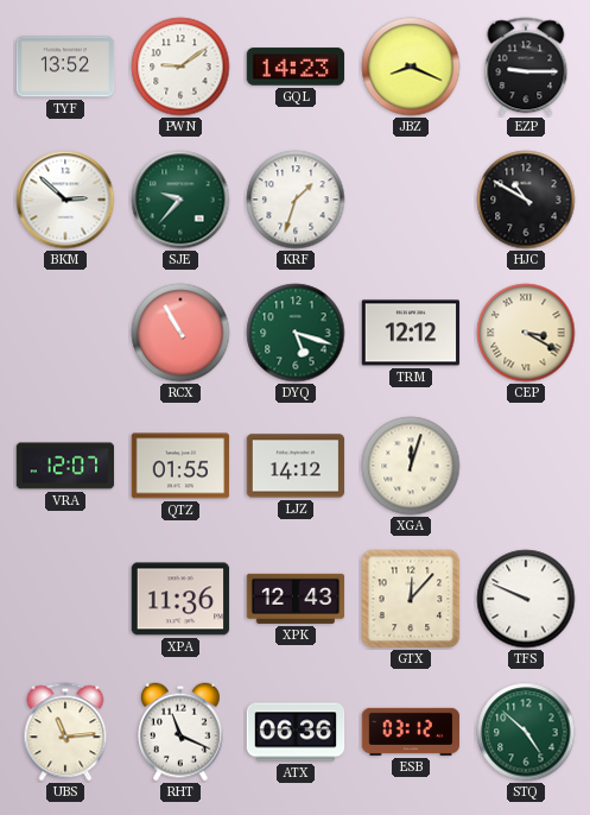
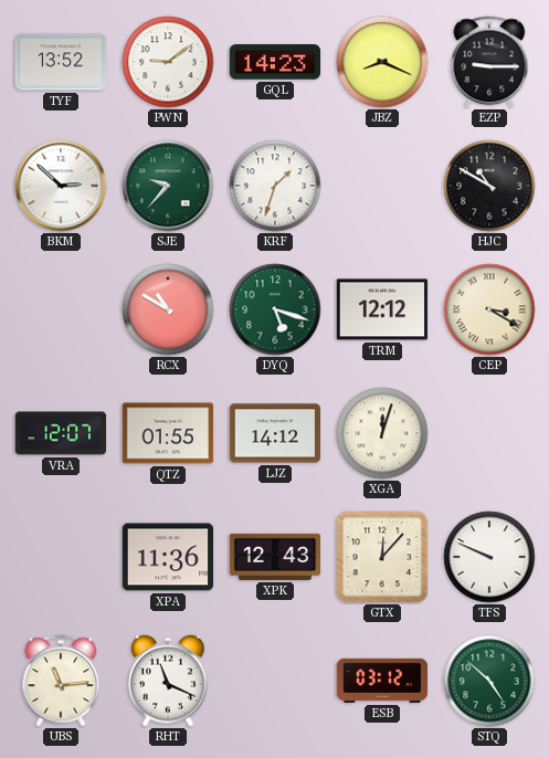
RCX: 10:55 -> 10:50 (168, 309)
ATX: 06:36 -> none (296, 732)
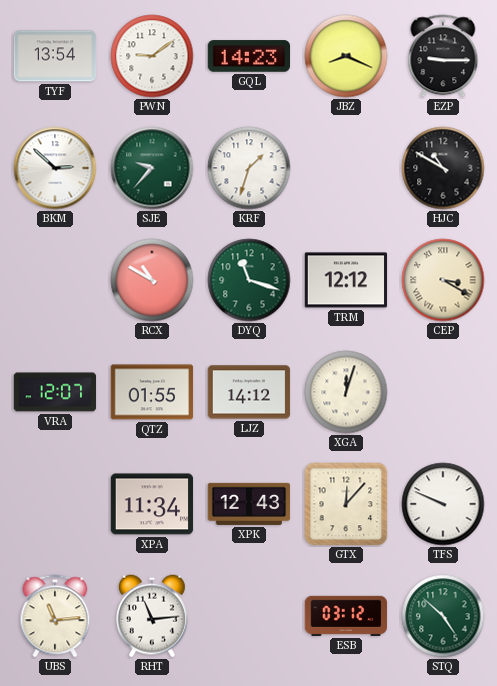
TYF: 13:52 -> 13:54 (55, 56)
DYQ: 5:18 -> 11:18 (249, 280)
XPA: 11:36 -> 11:34 (152, 504)
RHT: 11:19 -> 11:14 (153, 616)
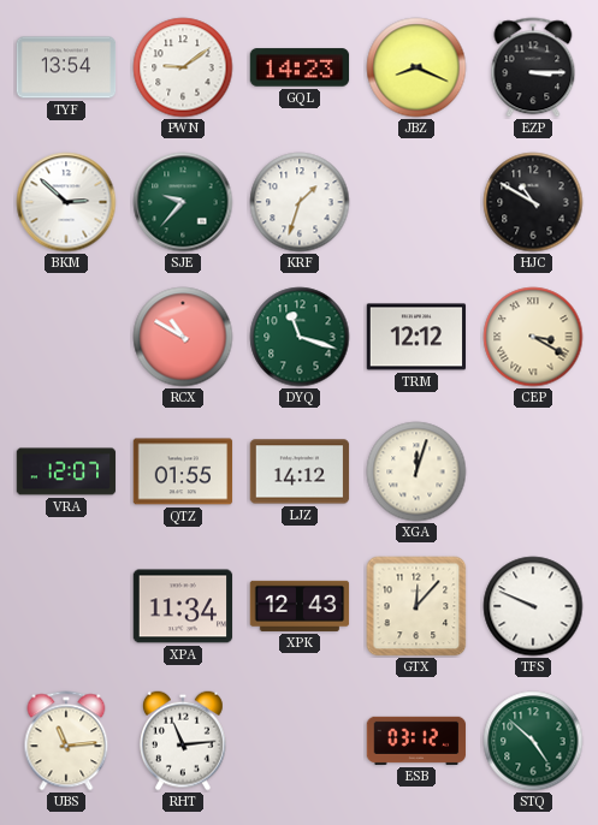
EZP: 9:15 -> 3:15 (533, 67)
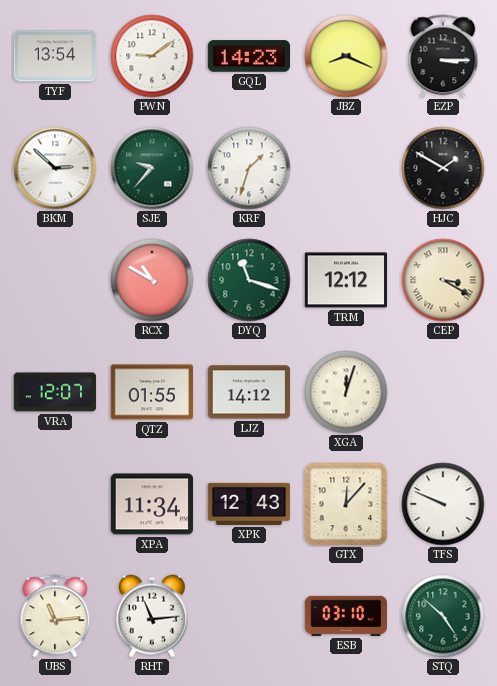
HJC: 10:50 -> 1:50 (443, 168)
ESB: 03:12 -> 03:10 (346, 616)
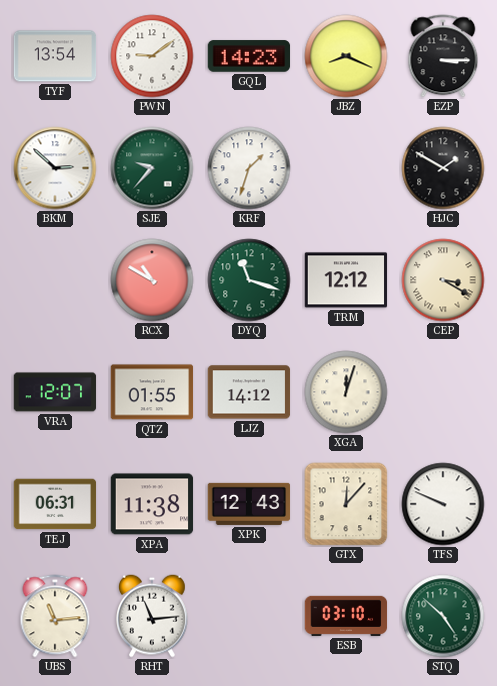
TEJ: none -> 06:31 (55, 504)
XPA: 11:34 -> 11:38 (152, 504)
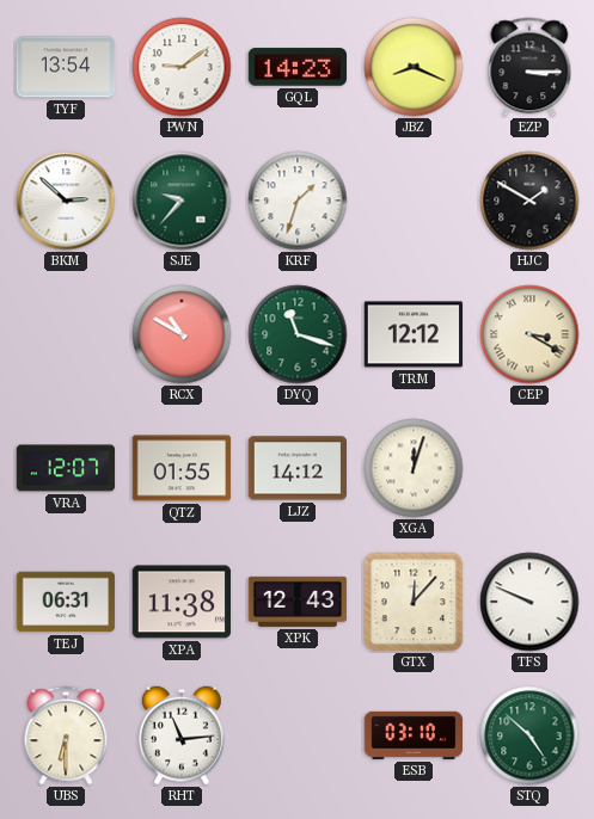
UBS: 11:14 -> 6:30 (66, 735)
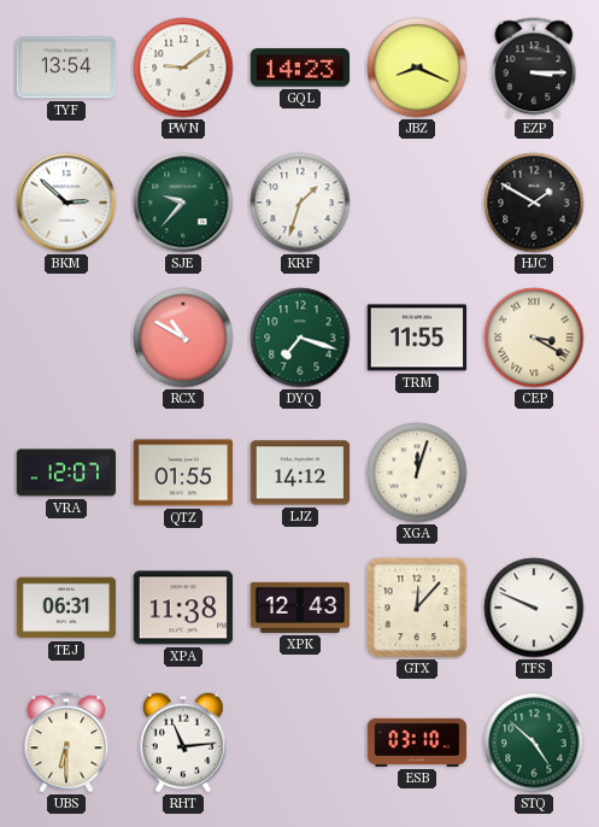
DYQ: 11:18 -> 7:18 (300, 338)
TRM: 12:12 -> 11:55 (417, 338)
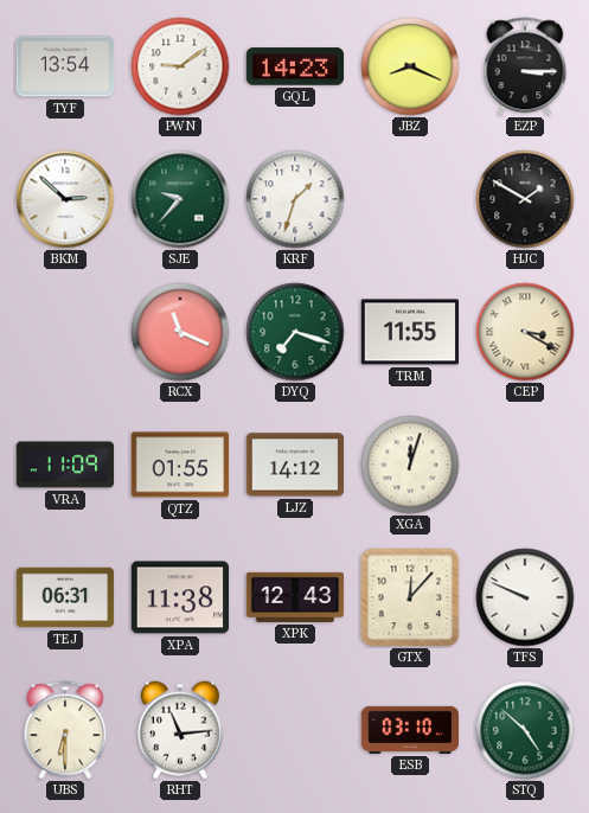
RCX: 10:50 -> 11:19 (180, 332)
VRA: 12:07 -> 11:09 (65, 465)
